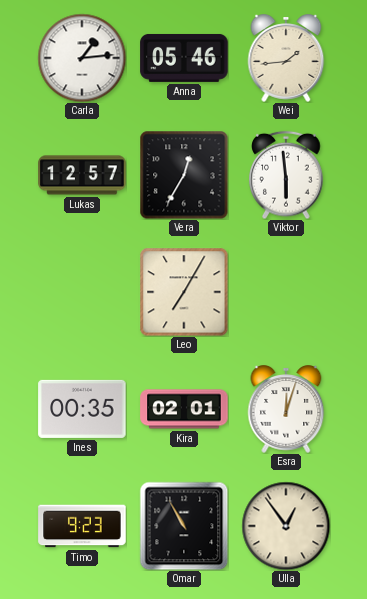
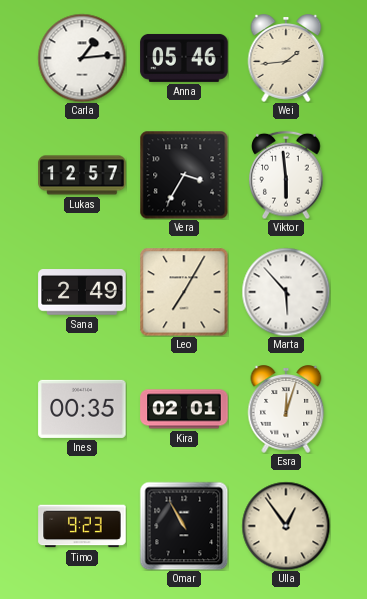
Vera: 12:35 -> 3:35 (184, 175)
Sana: none -> 2:49 (82, 292)
Marta: none -> 5:53 (286, 292)
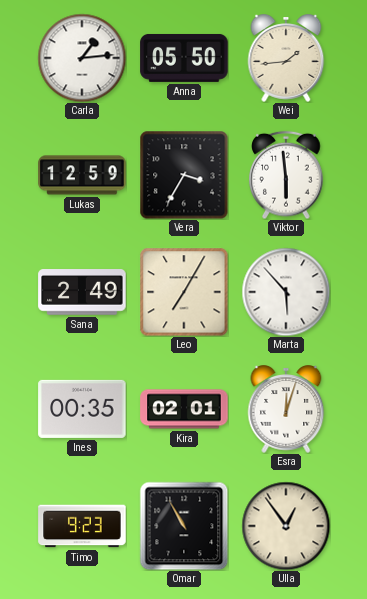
Anna: 05:46 -> 05:50 (184, 58)
Lukas: 12:57 -> 12:59 (82, 175)
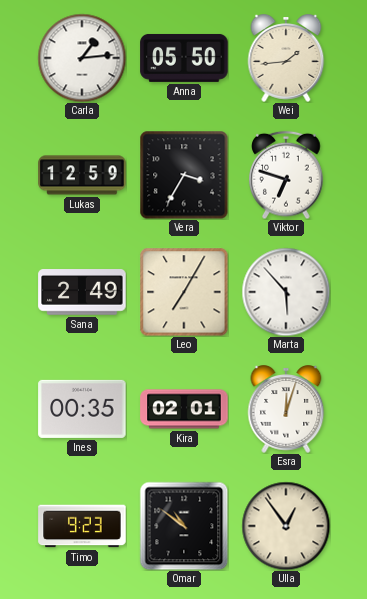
Viktor: 5:59 -> 6:48 (286, 175)
Omar: 10:55 -> 10:51 (184, 526)
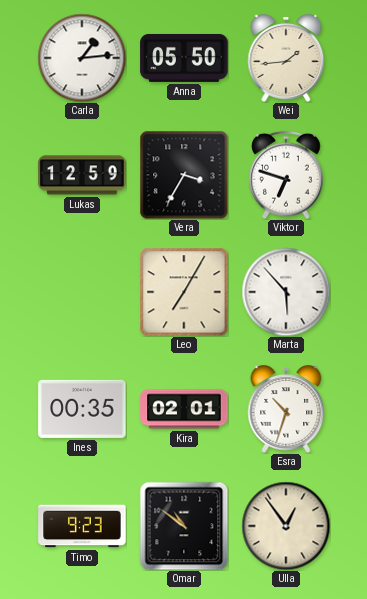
Sana: 2:49 -> none (82, 292)
Esra: 12:03 -> 10:33 (286, 409)
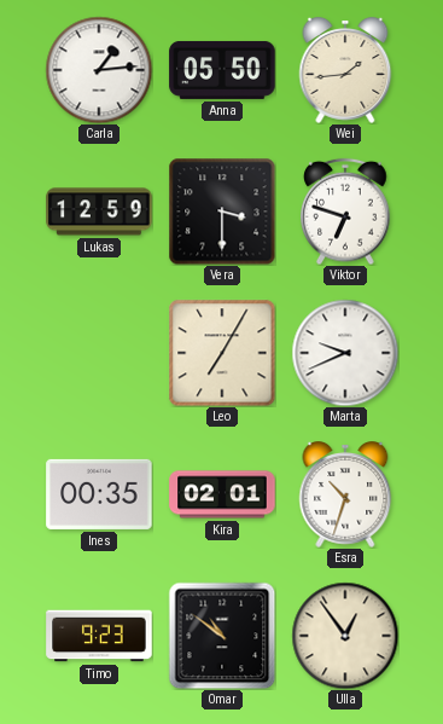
Vera: 3:35 -> 3:30 (222, 212)
Marta: 5:53 -> 9:41 (345, 353)
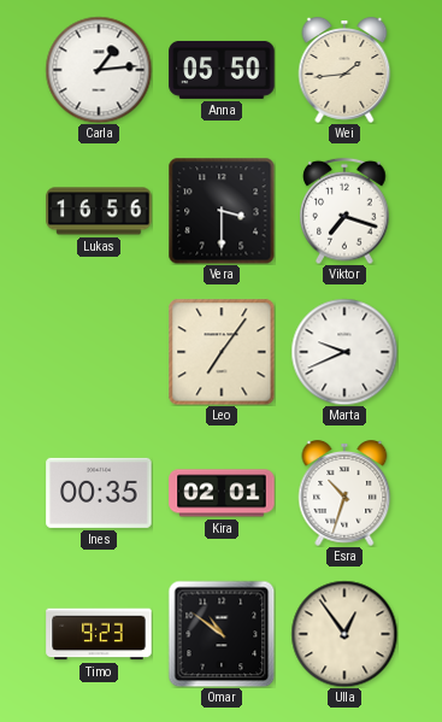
Lukas: 12:59 -> 16:56 (99, 211)
Viktor: 6:48 -> 7:18 (344, 211)
Leo: 7:05 -> 7:06 (222, 352)
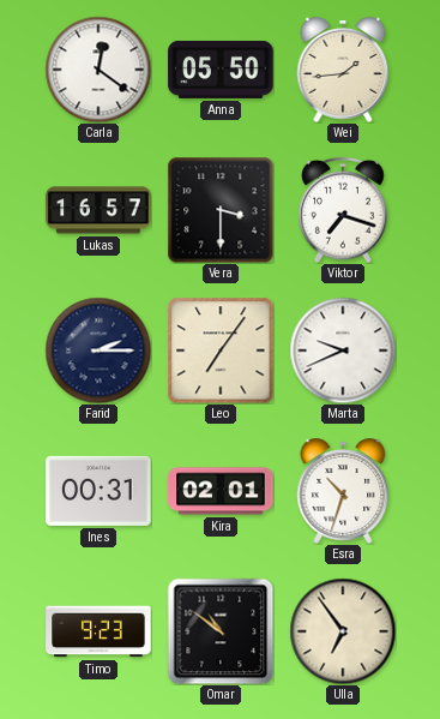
Carla: 1:14 -> 12:21 (98, 70)
Lukas: 16:56 -> 16:57 (98, 210)
Farid: none -> 2:15 (98, 350)
Ines: 00:35 -> 00:31 (98, 491)
Ulla: 12:54 -> 6:54 (343, 631)
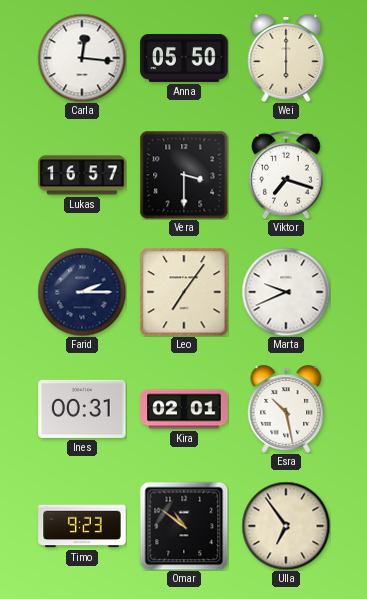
Carla: 12:21 -> 12:16 (82, 58)
Wei: 1:44 -> 6:00 (286, 58)
Esra: 10:33 -> 10:28 (286, 409)
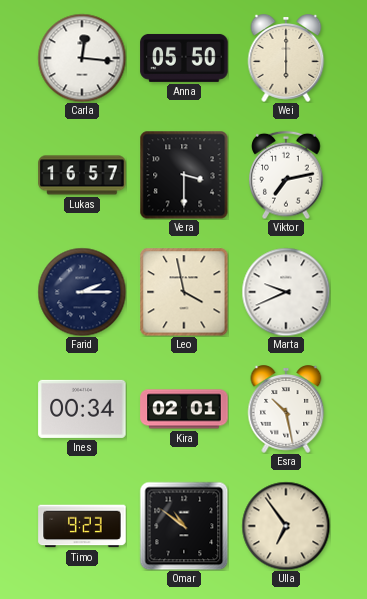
Viktor: 7:18 -> 7:13 (286, 175)
Leo: 7:06 -> 3:58 (184, 292)
Ines: 00:31 -> 00:34 (82, 409)
